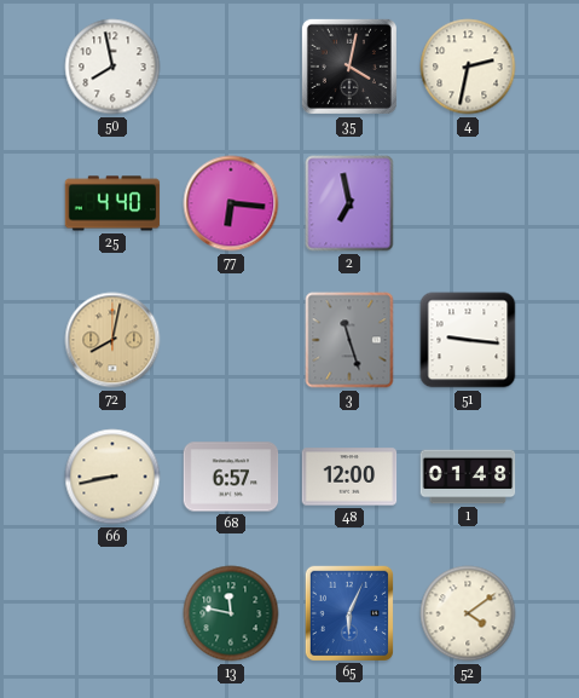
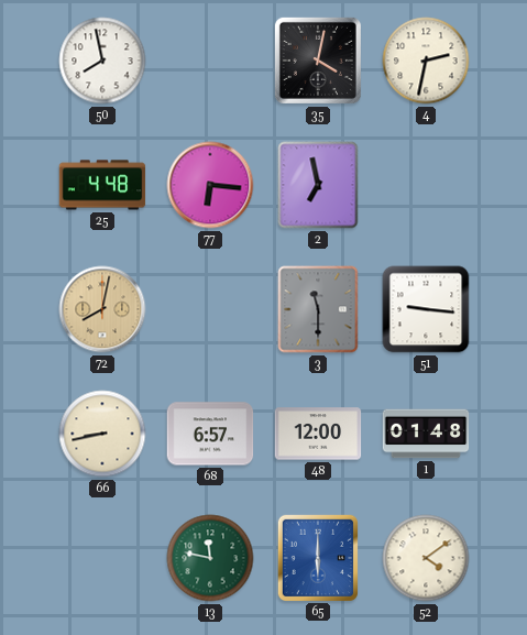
25: 4:40 -> 4:48 (102, 185)
3: 11:27 -> 11:30 (318, 309)
65: 6:04 -> 6:00 (317, 557)
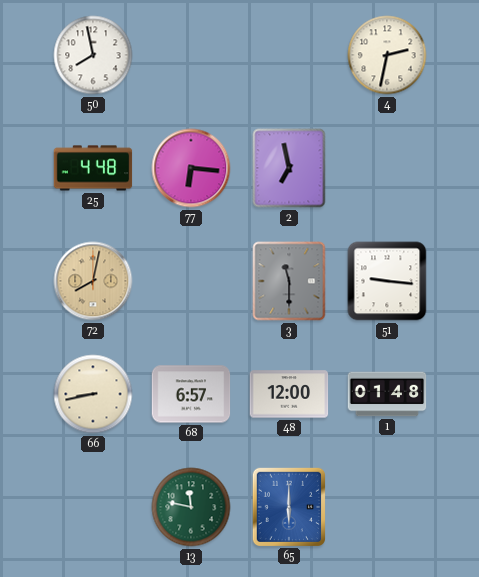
35: 4:02 -> none (318, 61)
52: 4:09 -> none (426, 558)
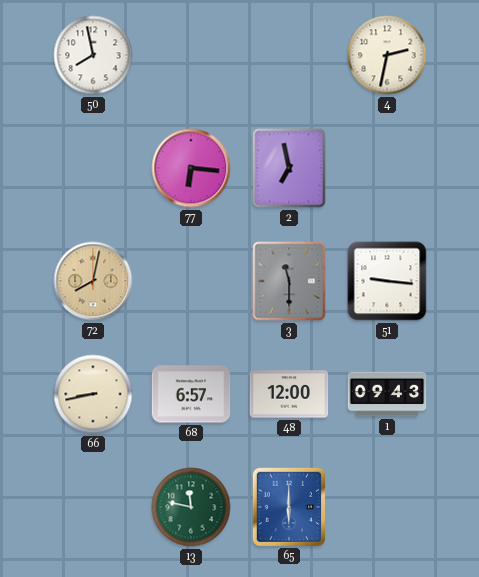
25: 4:48 -> none (93, 168)
1: 01:48 -> 09:43 (387, 394)
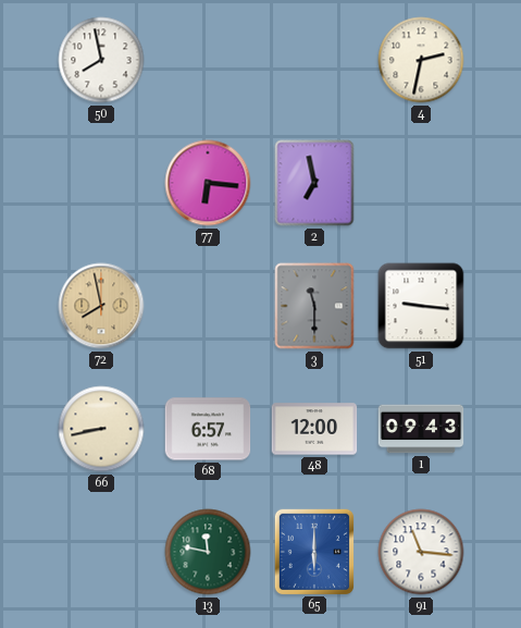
72: 8:02 -> 7:58 (101, 306)
91: none -> 11:16 (421, 552)
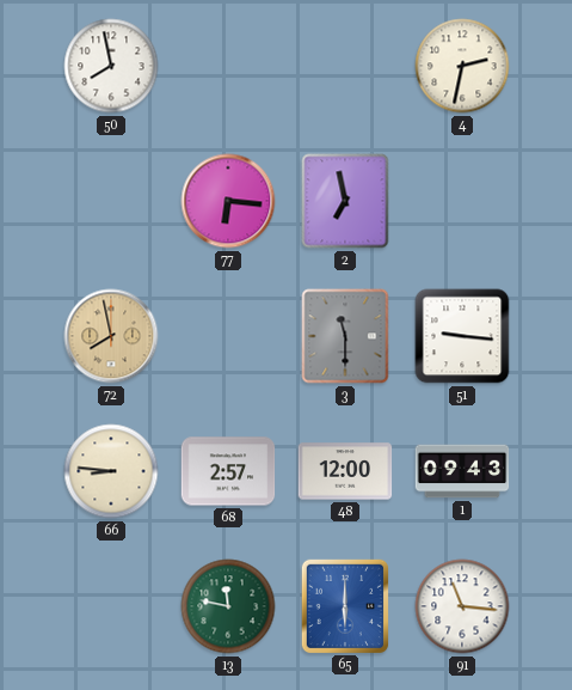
66: 8:43 -> 8:46 (111, 471)
68: 6:57 -> 2:57 (228, 471)
